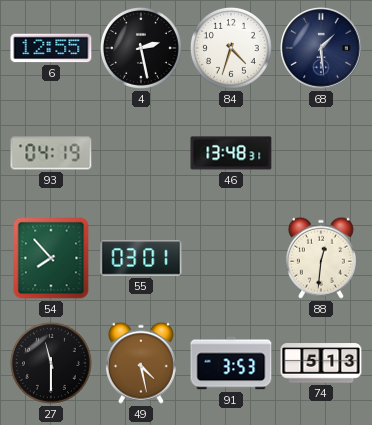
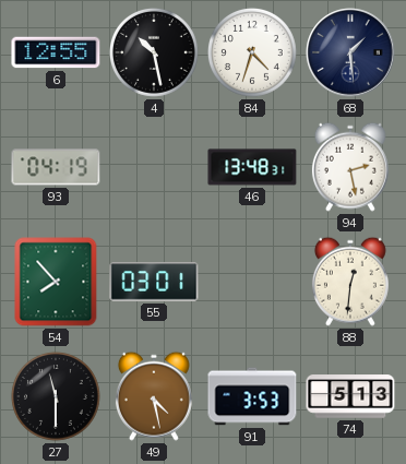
4: 2:28 -> 10:28 (154, 52)
94: none -> 2:28 (350, 167)
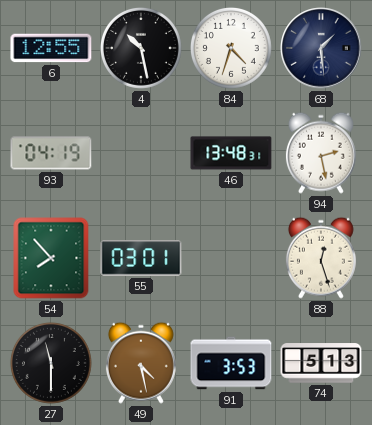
88: 12:31 -> 12:27 (321, 258)
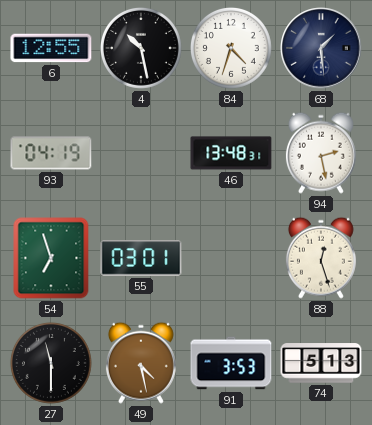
54: 7:53 -> 6:57 (51, 258)
